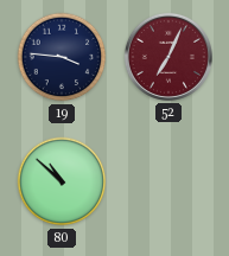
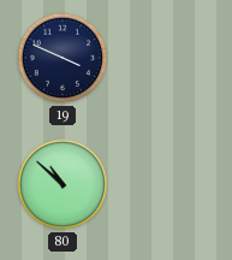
19: 3:46 -> 3:49 (63, 58)
52: 7:04 -> none (168, 57)
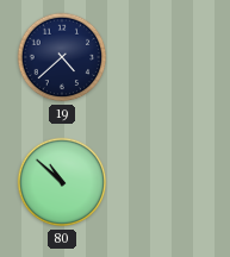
19: 3:49 -> 4:38 (62, 57)
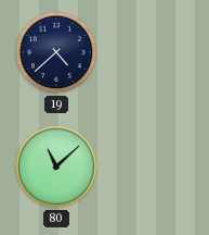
80: 10:52 -> 11:08 (56, 166)
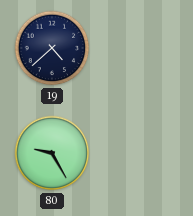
80: 11:08 -> 9:25 (52, 153)
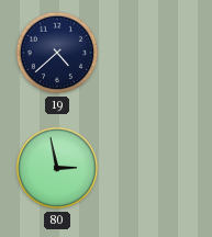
80: 9:25 -> 2:58 (57, 168)
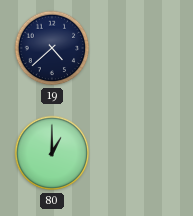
80: 2:58 -> 1:00 (52, 153)
